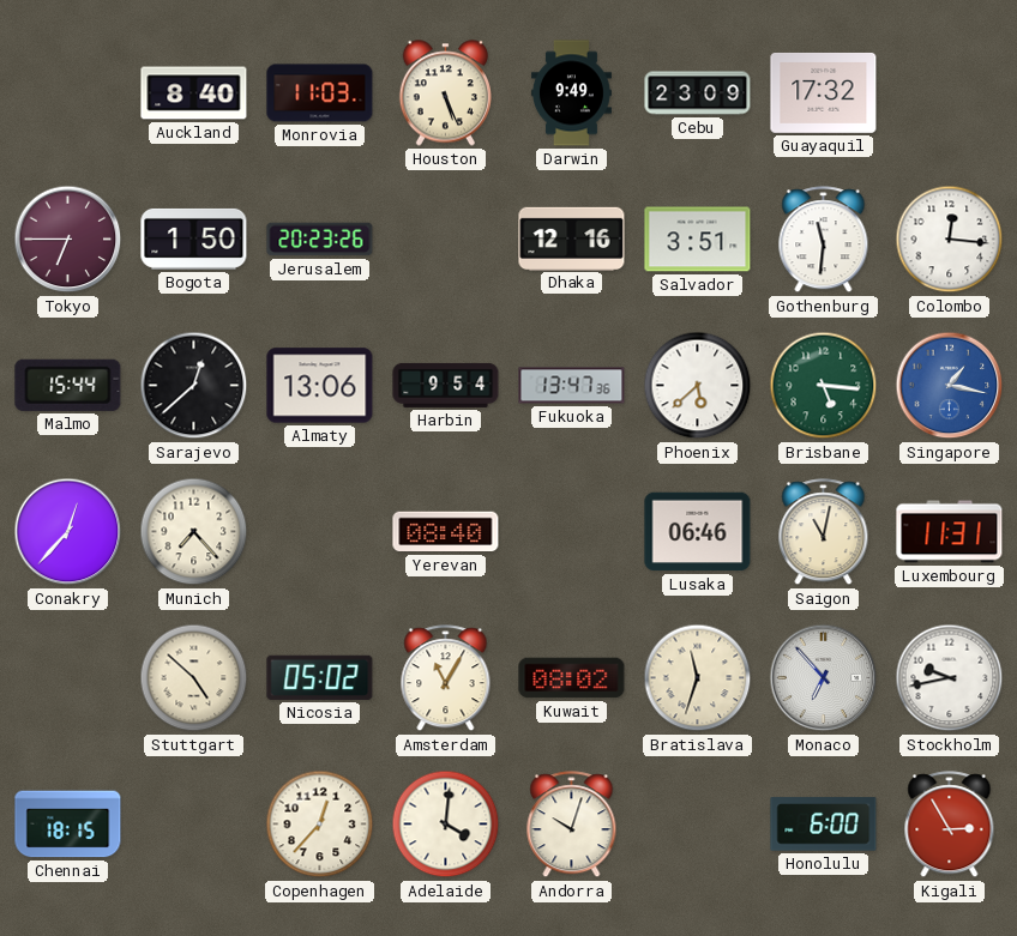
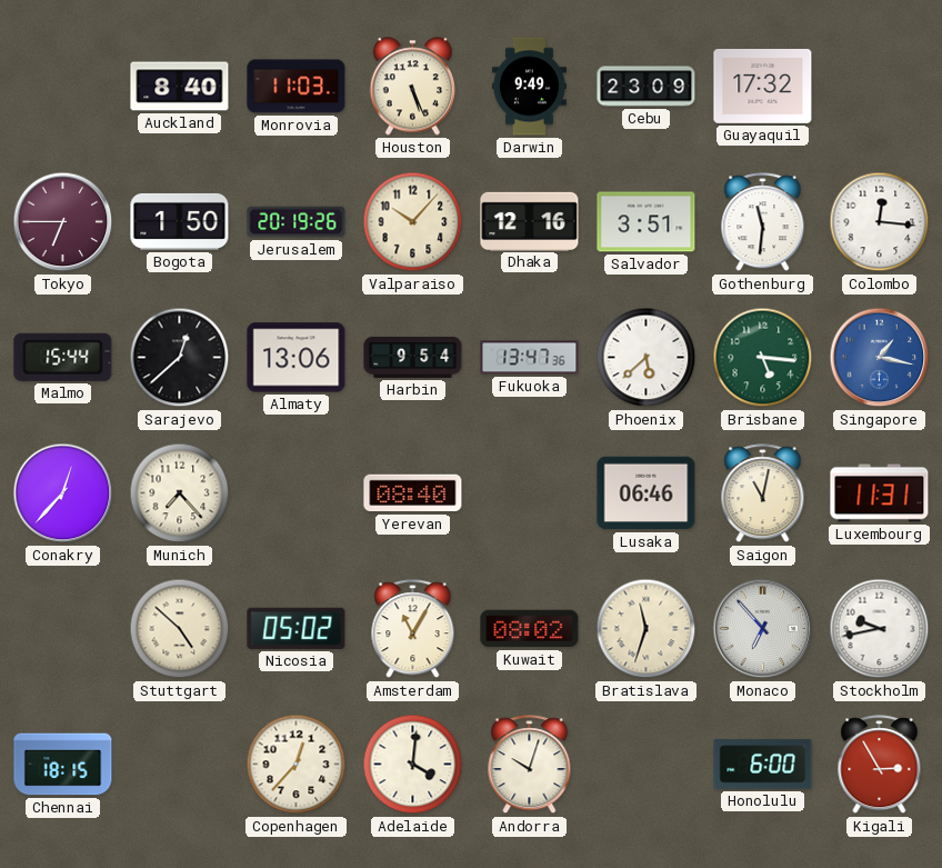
Jerusalem: 20:23 -> 20:19 (297, 222)
Valparaiso: none -> 10:07 (413, 222)
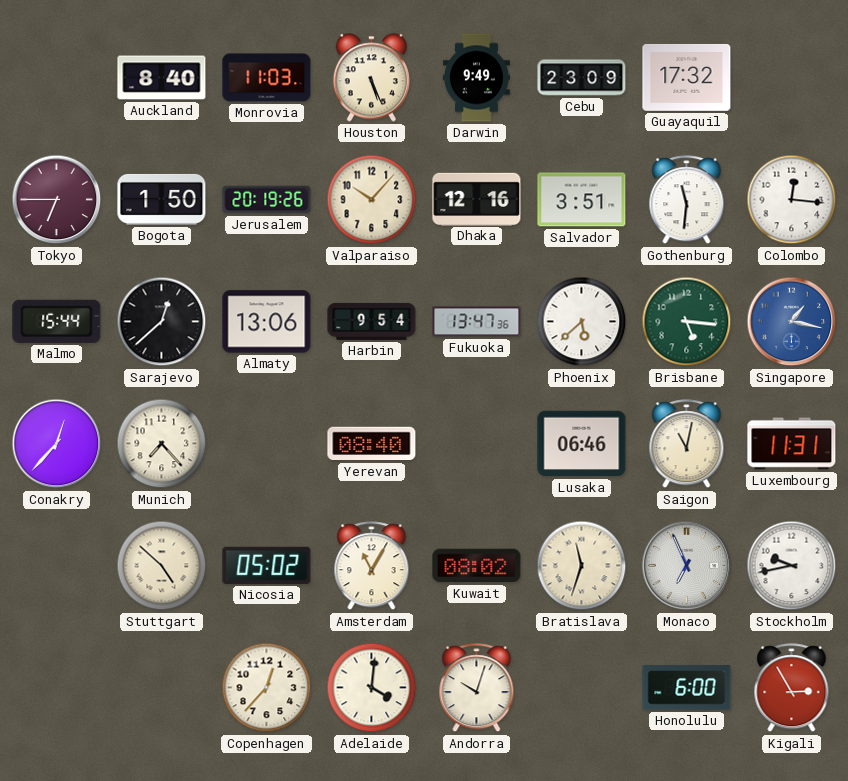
Monaco: 6:53 -> 6:56 (687, 566)
Chennai: 18:15 -> none (63, 765)
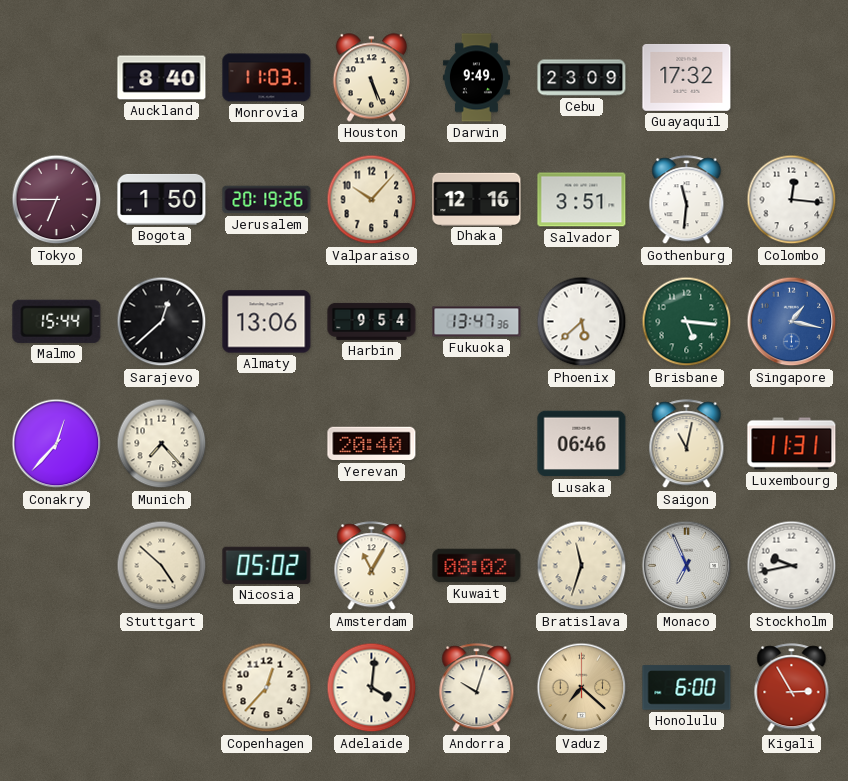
Yerevan: 08:40 -> 20:40 (372, 444)
Vaduz: none -> 7:22 (582, 688)
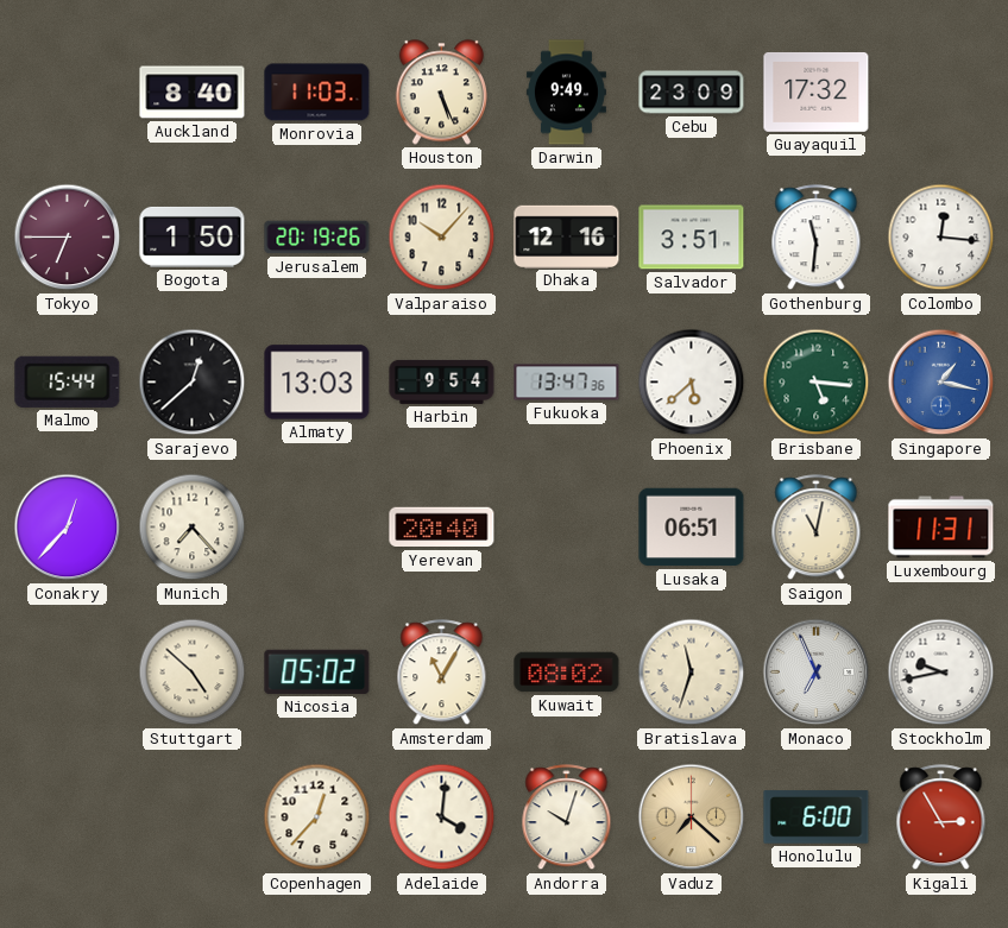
Almaty: 13:06 -> 13:03 (317, 383)
Lusaka: 06:46 -> 06:51 (692, 528)
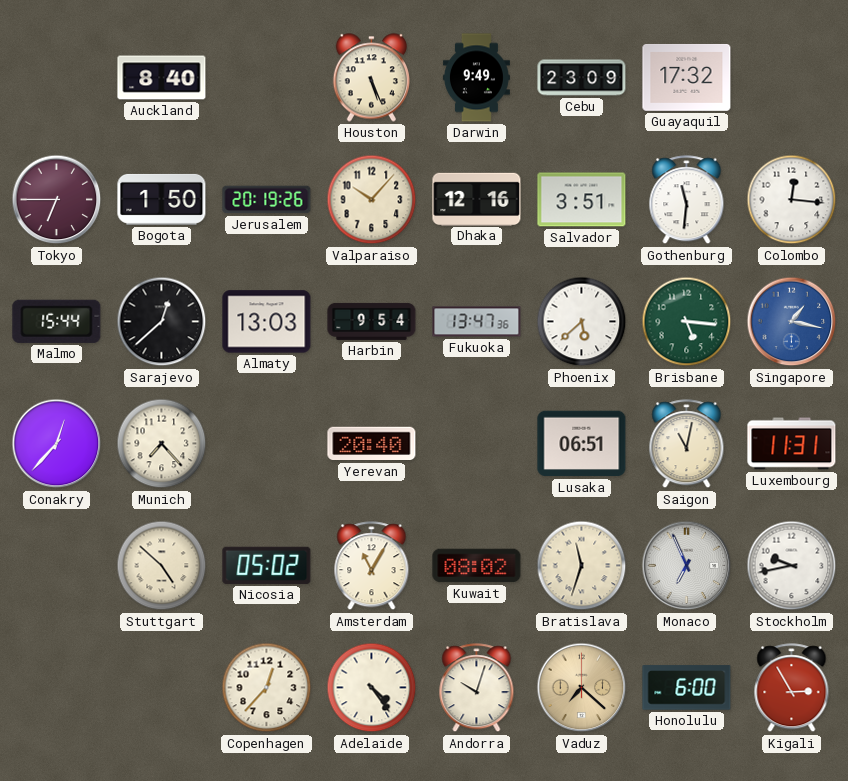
Monrovia: 11:03 -> none (317, 93)
Adelaide: 4:01 -> 4:24 (372, 688)
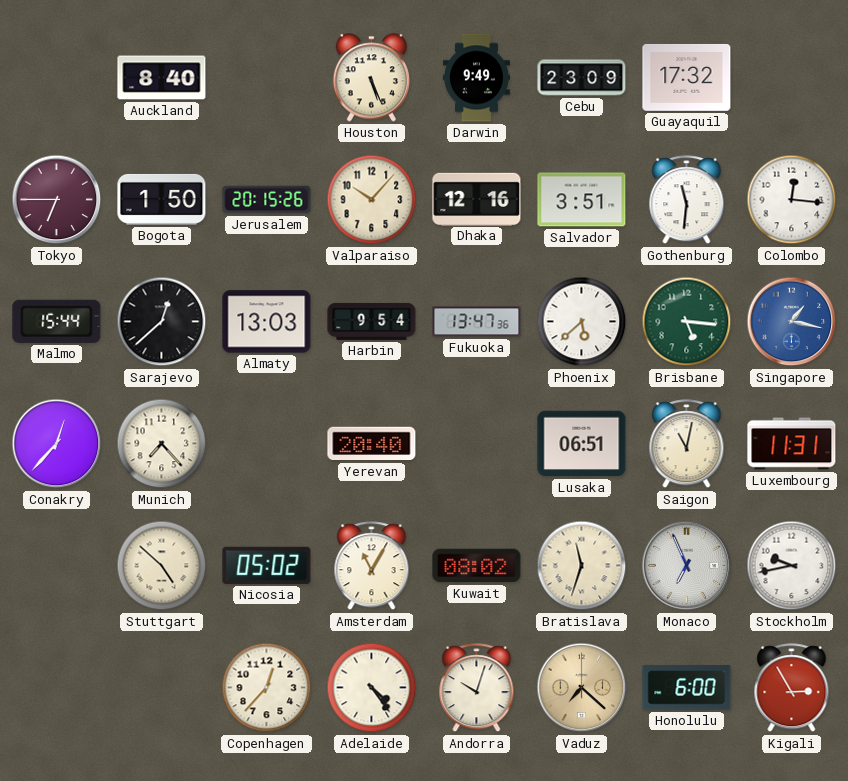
Jerusalem: 20:19 -> 20:15 (267, 200)
